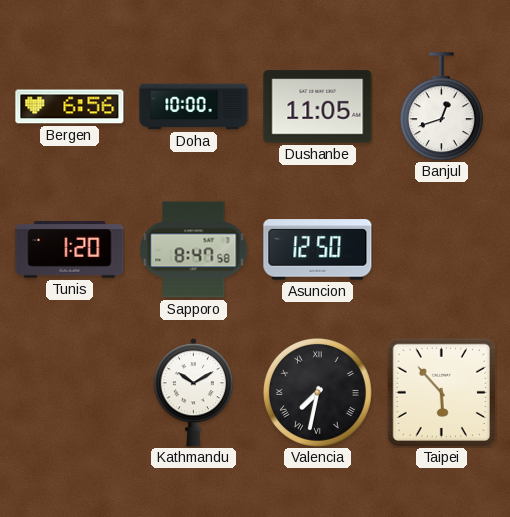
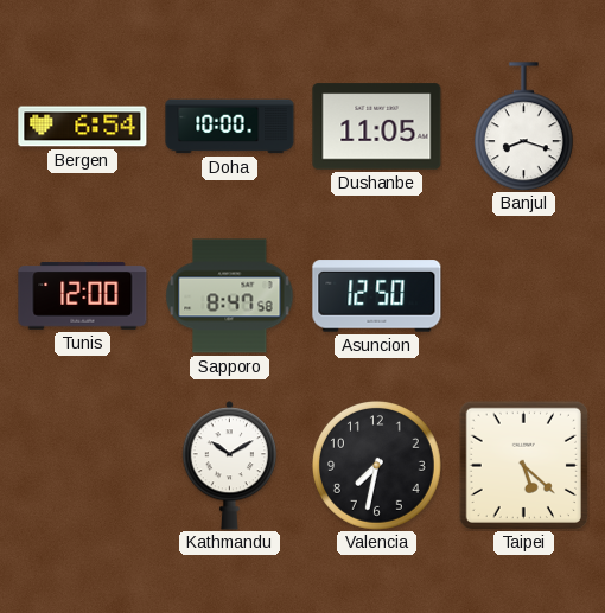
Bergen: 6:56 -> 6:54 (83, 127)
Banjul: 12:42 -> 8:18 (523, 127)
Tunis: 1:20 -> 12:00 (83, 296)
Valencia numerals: Roman -> Arabic (376, 465)
Taipei: 5:53 -> 5:22 (523, 465)
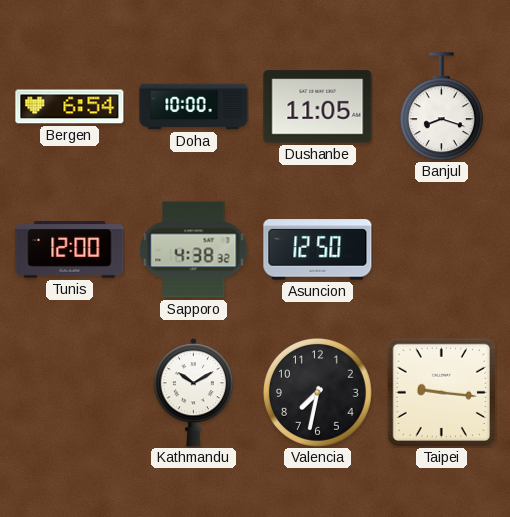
Sapporo: 8:47 -> 4:38 (194, 250)
Taipei: 5:22 -> 9:16 (441, 392)
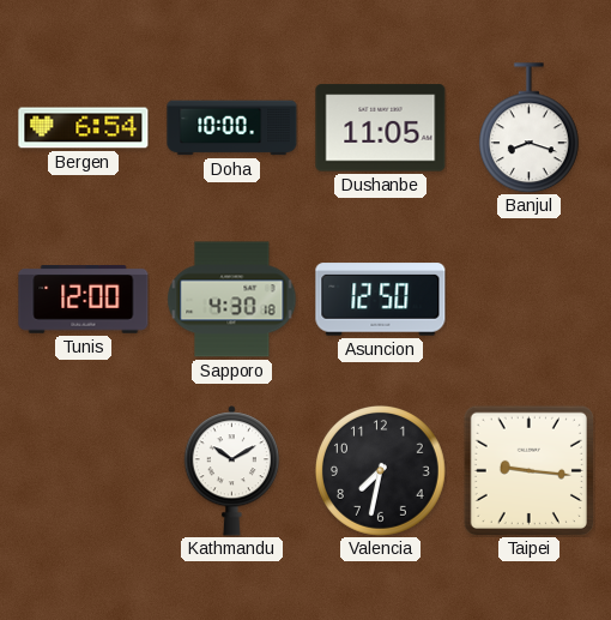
Sapporo: 4:38 -> 4:30 (232, 300)
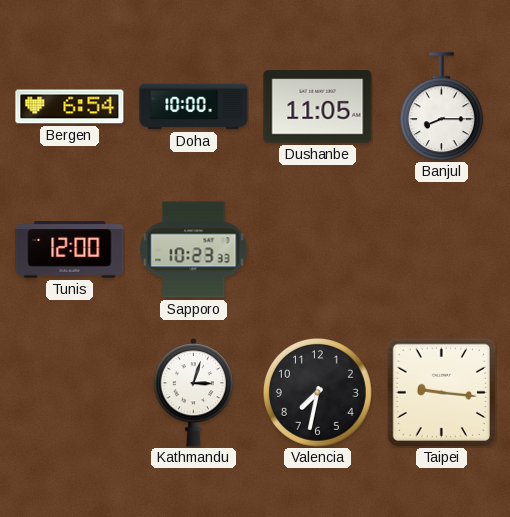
Banjul: 8:18 -> 8:15 (441, 107)
Sapporo: 4:30 -> 10:23 (194, 250)
Asuncion: 12:50 -> none (381, 300)
Kathmandu: 10:10 -> 3:03 (194, 393)
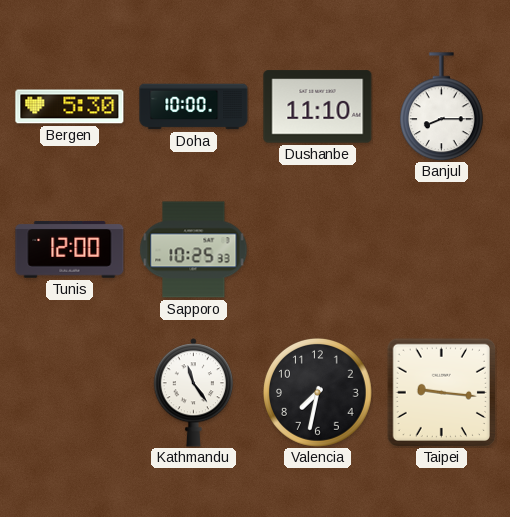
Bergen: 6:54 -> 5:30 (70, 107)
Dushanbe: 11:05 -> 11:10 (318, 107)
Sapporo: 10:23 -> 10:25 (194, 250)
Kathmandu: 3:03 -> 11:24 (194, 393)
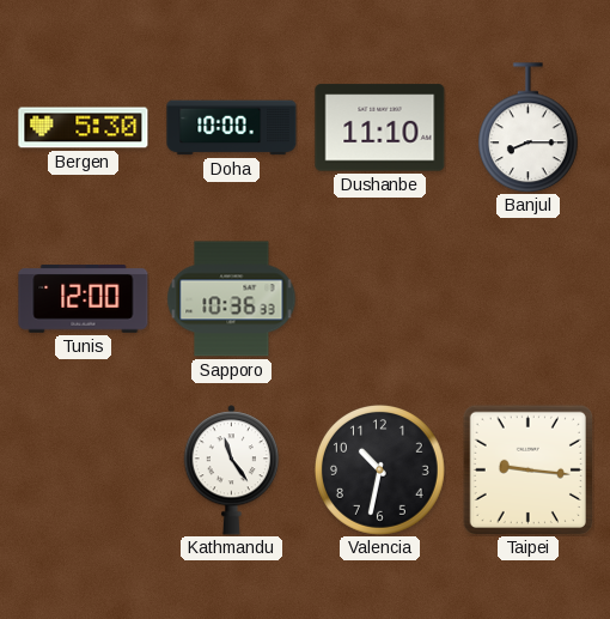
Sapporo: 10:25 -> 10:36 (232, 299)
Valencia: 7:32 -> 10:32 (379, 469)
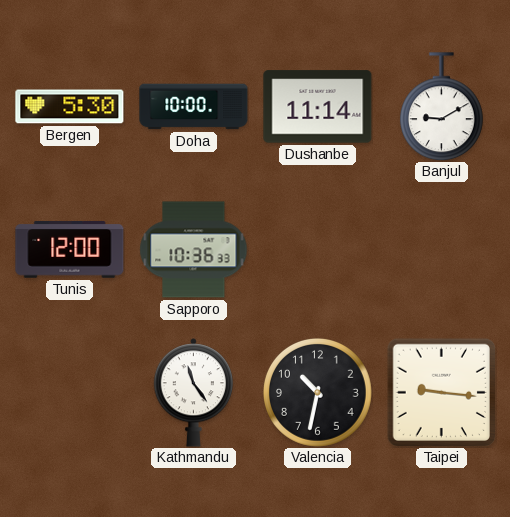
Dushanbe: 11:10 -> 11:14 (318, 107)
Banjul: 8:15 -> 9:10 (441, 107)
